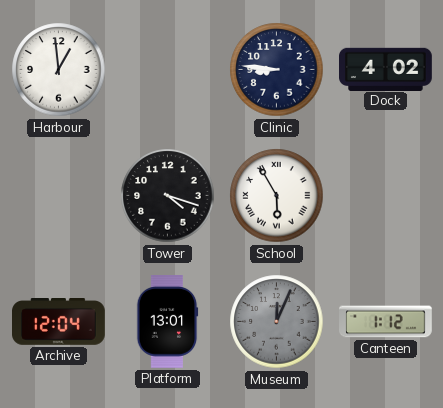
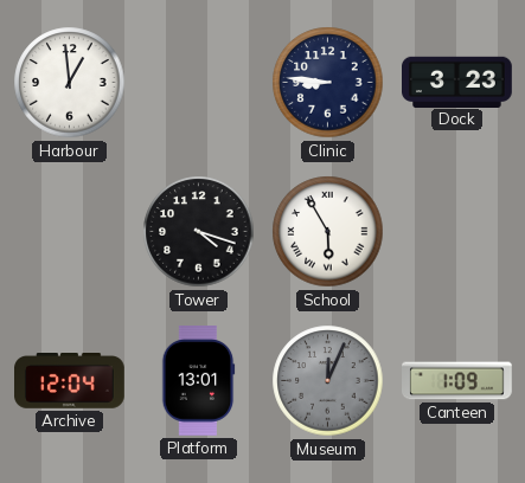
Dock: 4:02 -> 3:23 (457, 82)
Canteen: 1:12 -> 1:09 (457, 381)
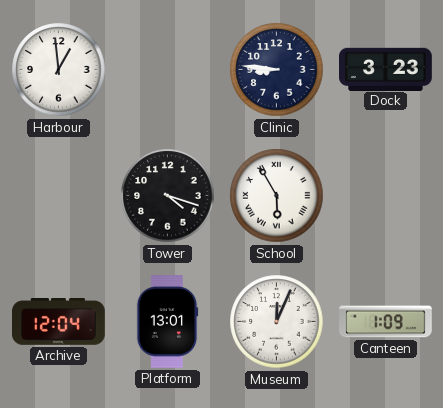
Museum dial: grey -> white (277, 322)
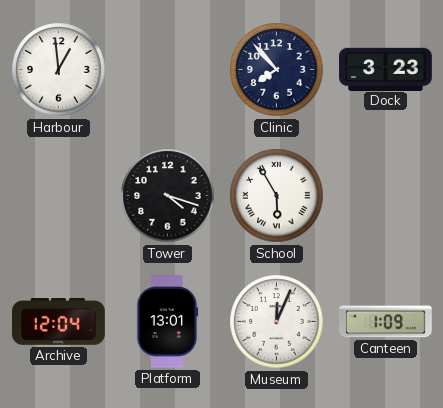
Clinic: 8:46 -> 7:53 (277, 70)
